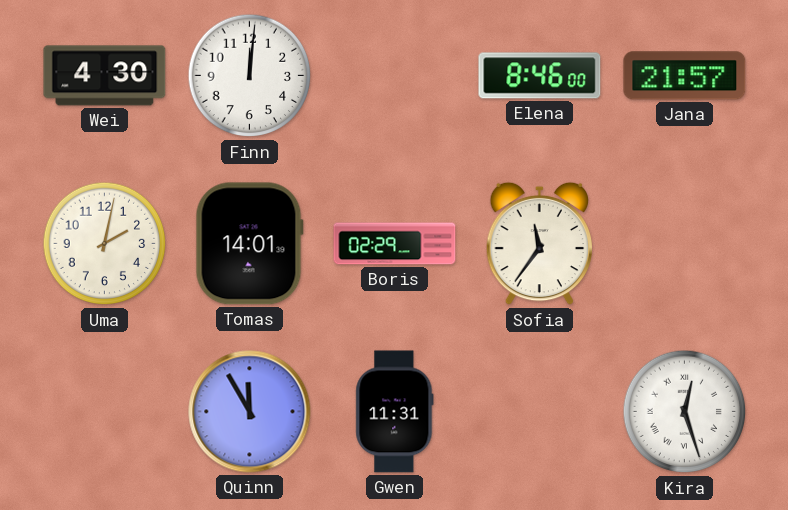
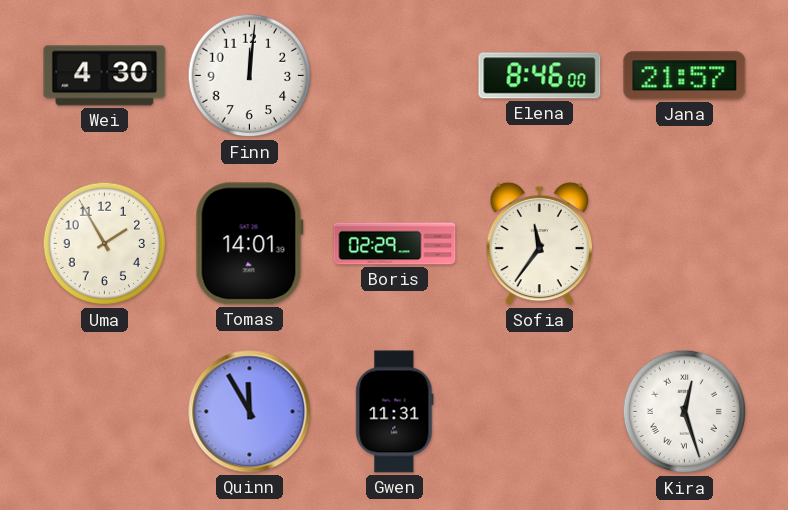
Uma: 2:02 -> 1:55 (105, 244)
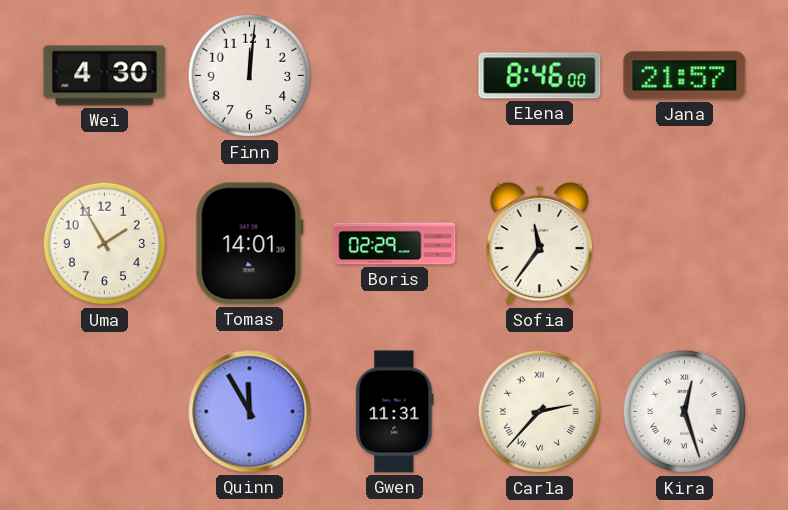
Carla: none -> 2:37 (540, 412)
